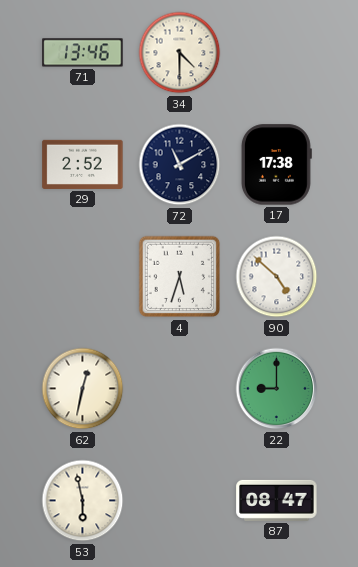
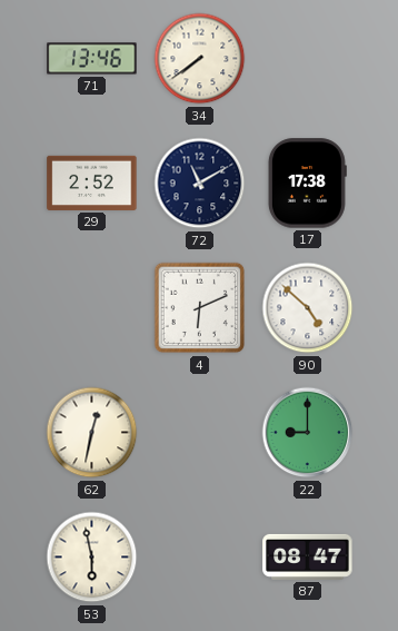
34: 4:30 -> 7:39 (200, 59)
4: 5:33 -> 6:11 (200, 308)
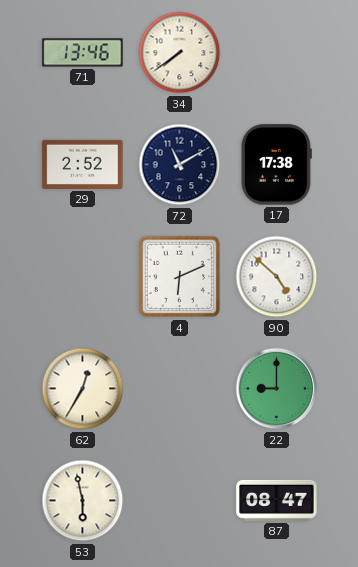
62: 12:32 -> 12:35 (83, 389)
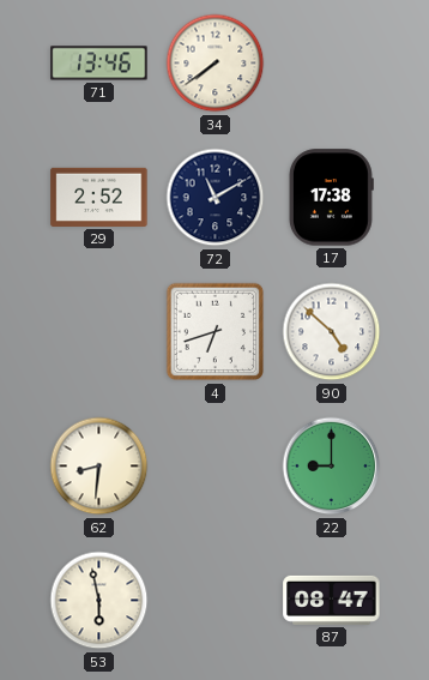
4: 6:11 -> 6:42 (216, 332)
62: 12:35 -> 8:31 (99, 467)
